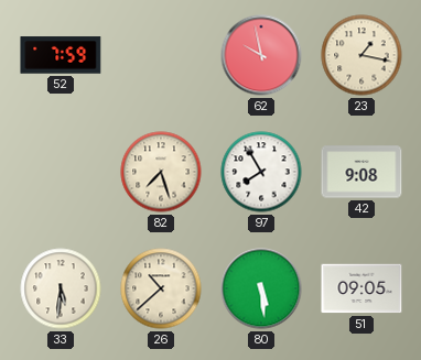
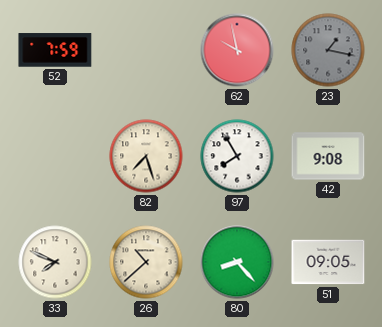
23 dial: cream -> grey (328, 50)
33: 5:31 -> 7:49 (55, 262)
80: 5:29 -> 8:23 (237, 262)
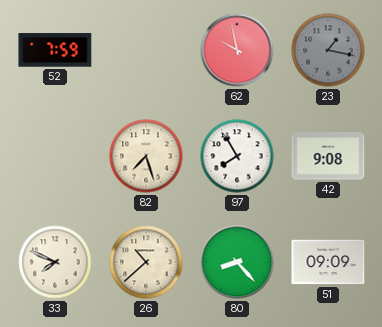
51: 09:05 -> 09:09 (328, 262)
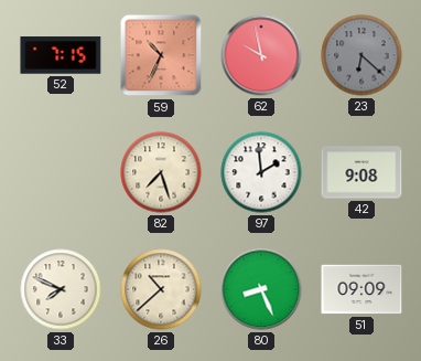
52: 7:59 -> 7:15 (61, 55)
59: none -> 10:34 (161, 55)
23: 1:17 -> 6:22 (361, 55)
97: 7:55 -> 1:59 (261, 172)
80: 8:23 -> 8:26 (261, 289)
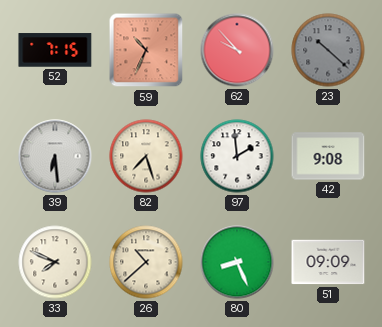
62: 9:58 -> 9:53 (237, 50)
23: 6:22 -> 10:22 (328, 50)
39: none -> 6:29 (55, 156)
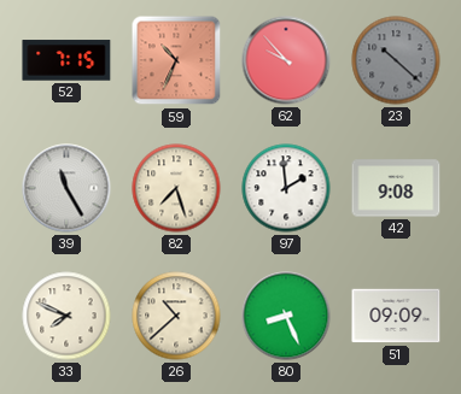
39: 6:29 -> 11:25 (66, 188)
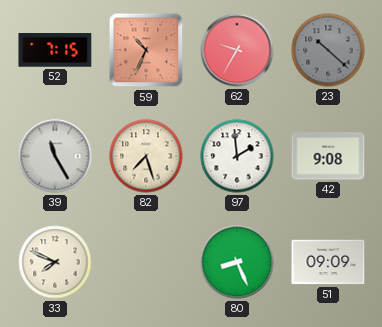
62: 9:53 -> 9:35 (237, 50)
26: 10:38 -> none (176, 316)
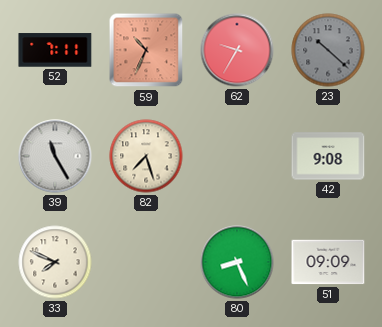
52: 7:15 -> 7:11 (55, 50)
97: 1:59 -> none (237, 156)
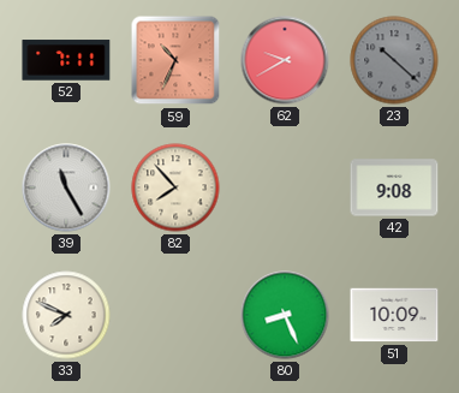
62: 9:35 -> 9:40 (285, 60)
82: 7:27 -> 7:53 (175, 187)
51: 09:09 -> 10:09 (394, 315)
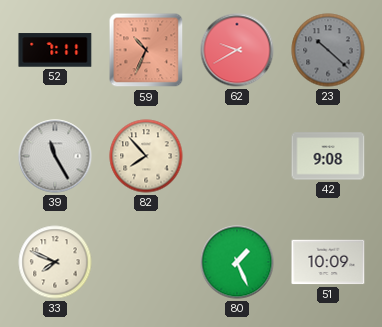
80: 8:26 -> 1:26 (237, 262)
